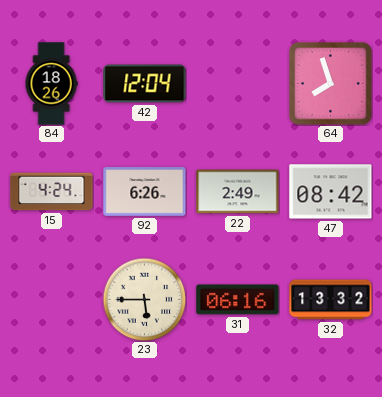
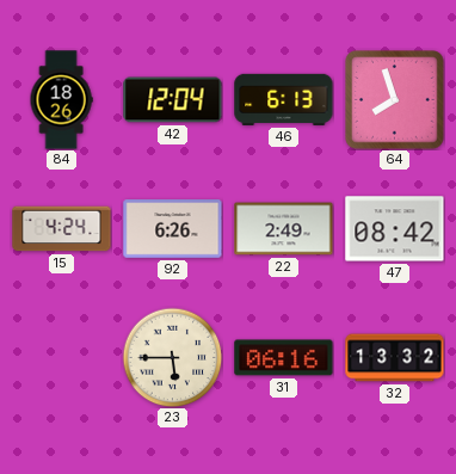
46: none -> 6:13 (284, 99)
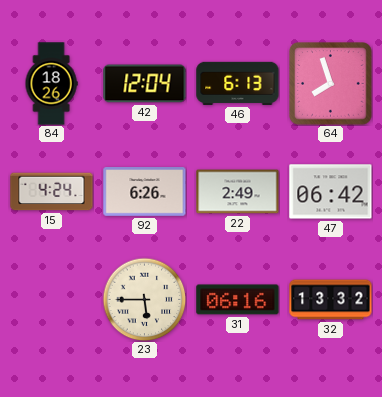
47: 08:42 -> 06:42 (331, 192)
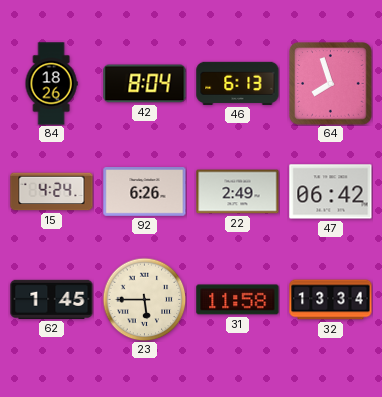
42: 12:04 -> 8:04 (145, 84)
62: none -> 1:45 (52, 299)
31: 06:16 -> 11:58 (238, 300)
32: 13:32 -> 13:34 (331, 300)
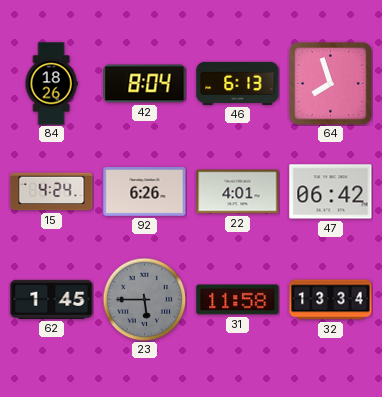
22: 2:49 -> 4:01 (238, 192)
23 dial: cream -> grey (144, 299)
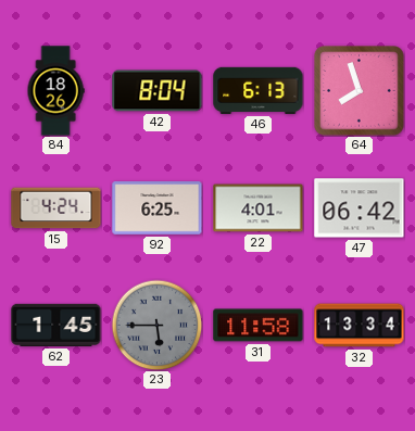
92: 6:26 -> 6:25 (158, 208)
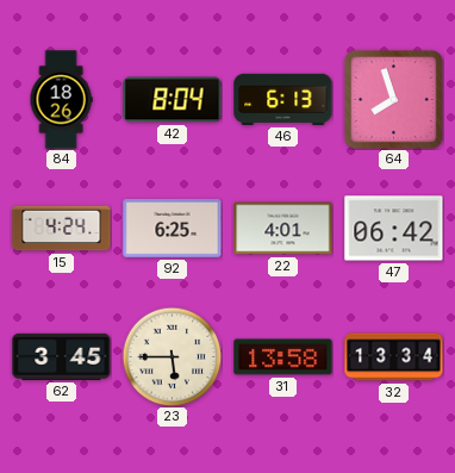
62: 1:45 -> 3:45 (62, 356)
23 dial: grey -> cream (172, 356)
31: 11:58 -> 13:58 (283, 357)
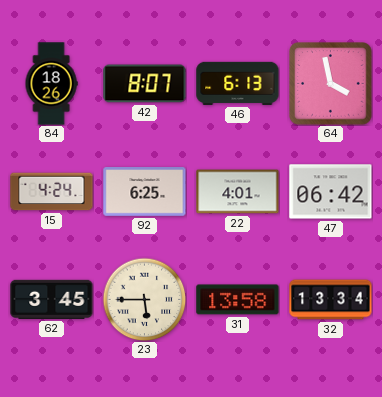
42: 8:04 -> 8:07 (145, 84)
64: 7:57 -> 3:58 (331, 84)
